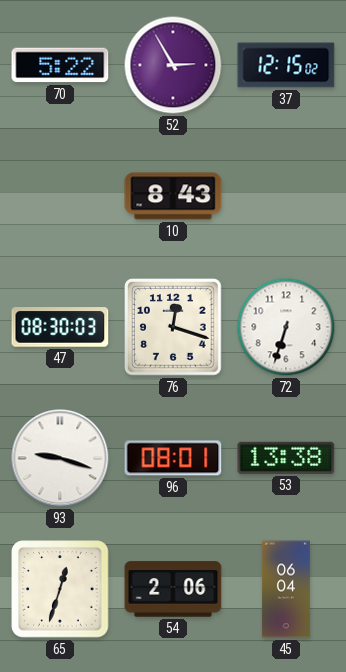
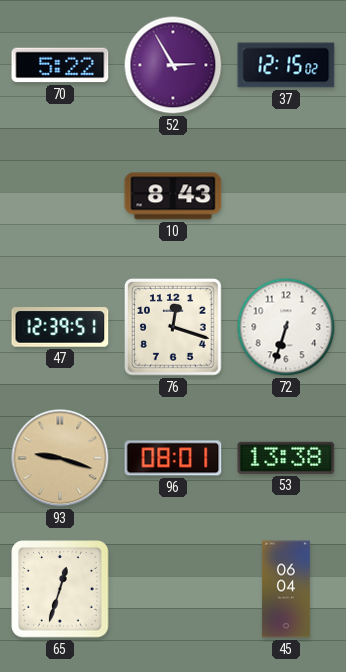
47: 08:30 -> 12:39 (60, 327)
93 dial: white -> champagne (60, 458)
54: 2:06 -> none (173, 589)
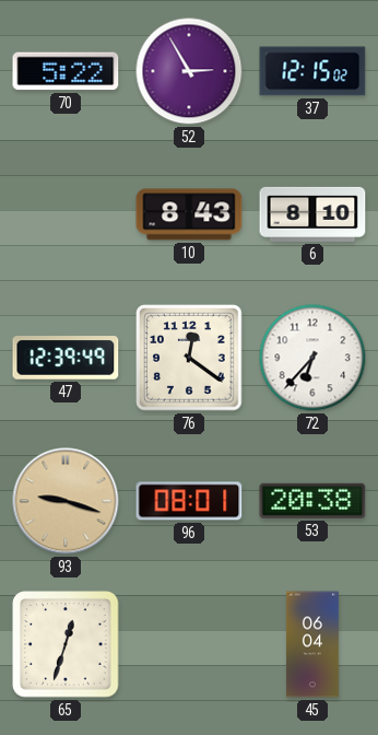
6: none -> 8:10 (312, 214)
47: 12:39:51 -> 12:39:49 (66, 358)
76: 12:18 -> 12:21 (189, 358)
72: 6:33 -> 6:37 (312, 358)
53: 13:38 -> 20:38 (312, 501)
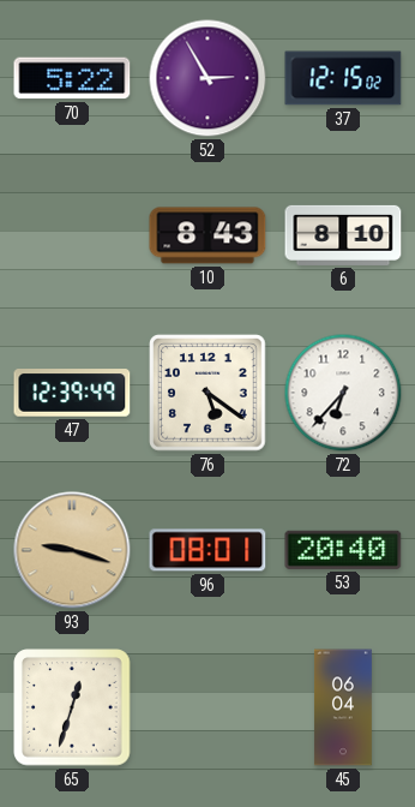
76: 12:21 -> 5:21 (207, 393)
53: 20:38 -> 20:40 (343, 550)
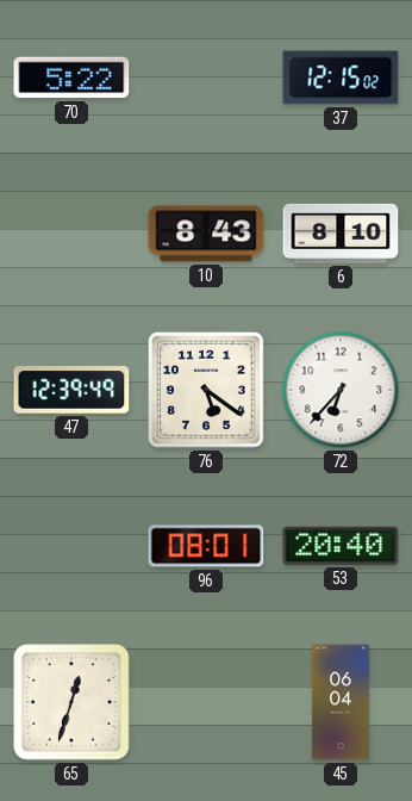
52: 2:55 -> none (207, 78)
93: 9:18 -> none (72, 550)
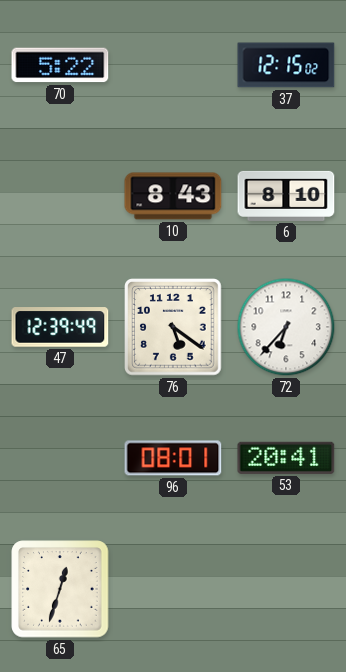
53: 20:40 -> 20:41 (286, 458)
45: 06:04 -> none (341, 702)
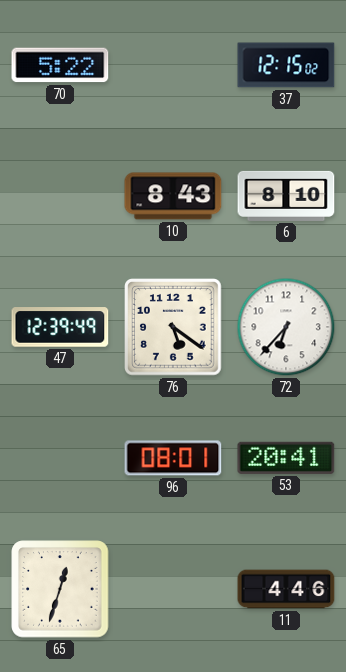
11: none -> 4:46 (286, 589)
